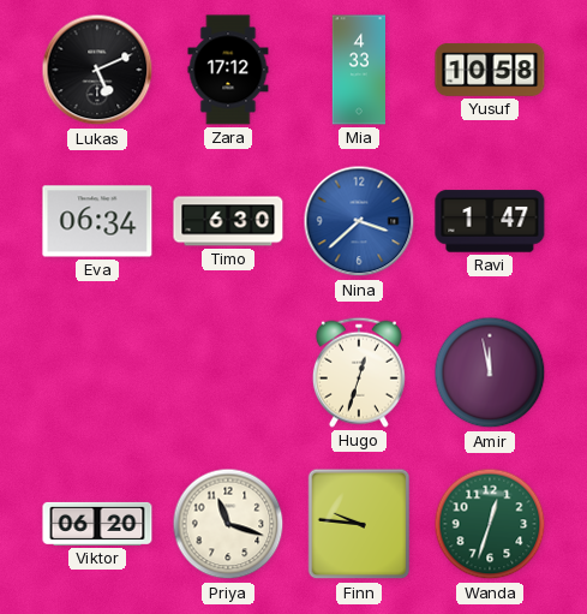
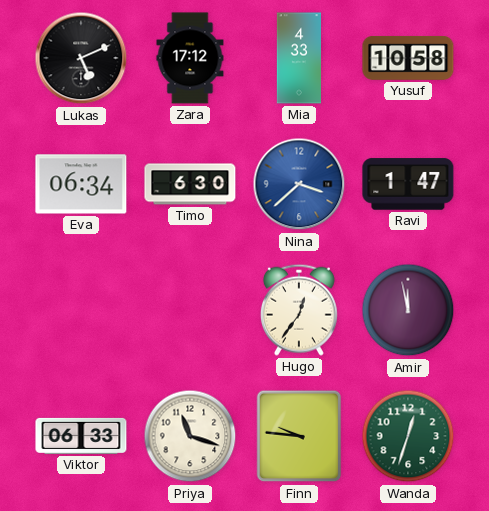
Hugo: 12:33 -> 12:36 (299, 310)
Viktor: 06:20 -> 06:33 (81, 436)
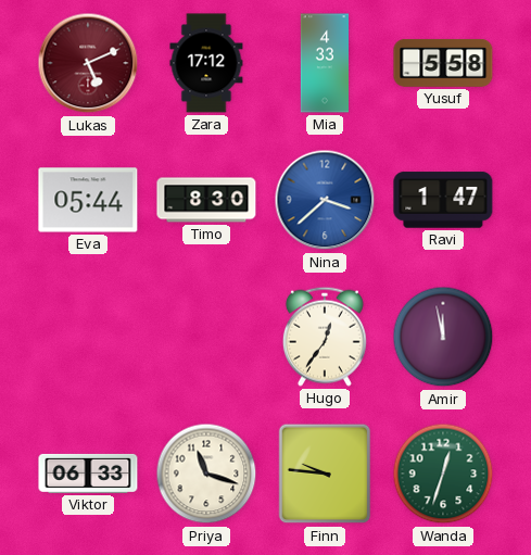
Lukas dial: black -> burgundy (88, 63)
Yusuf: 10:58 -> 5:58 (443, 63)
Eva: 06:34 -> 05:44 (88, 200)
Timo: 6:30 -> 8:30 (206, 200)
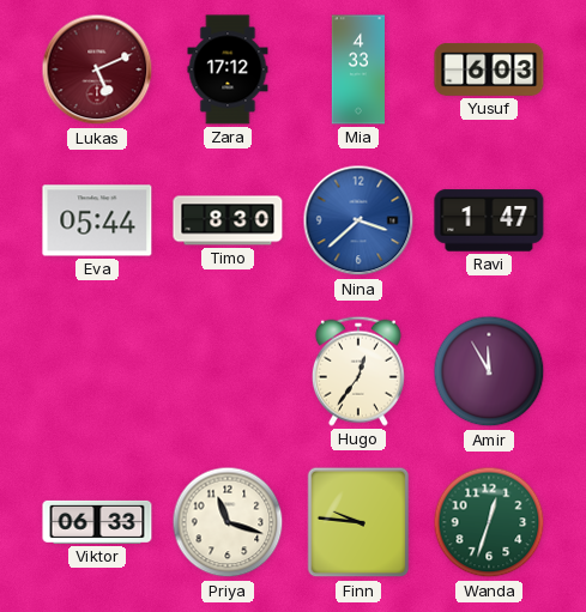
Yusuf: 5:58 -> 6:03 (489, 69)
Amir: 11:58 -> 11:55 (489, 371)
